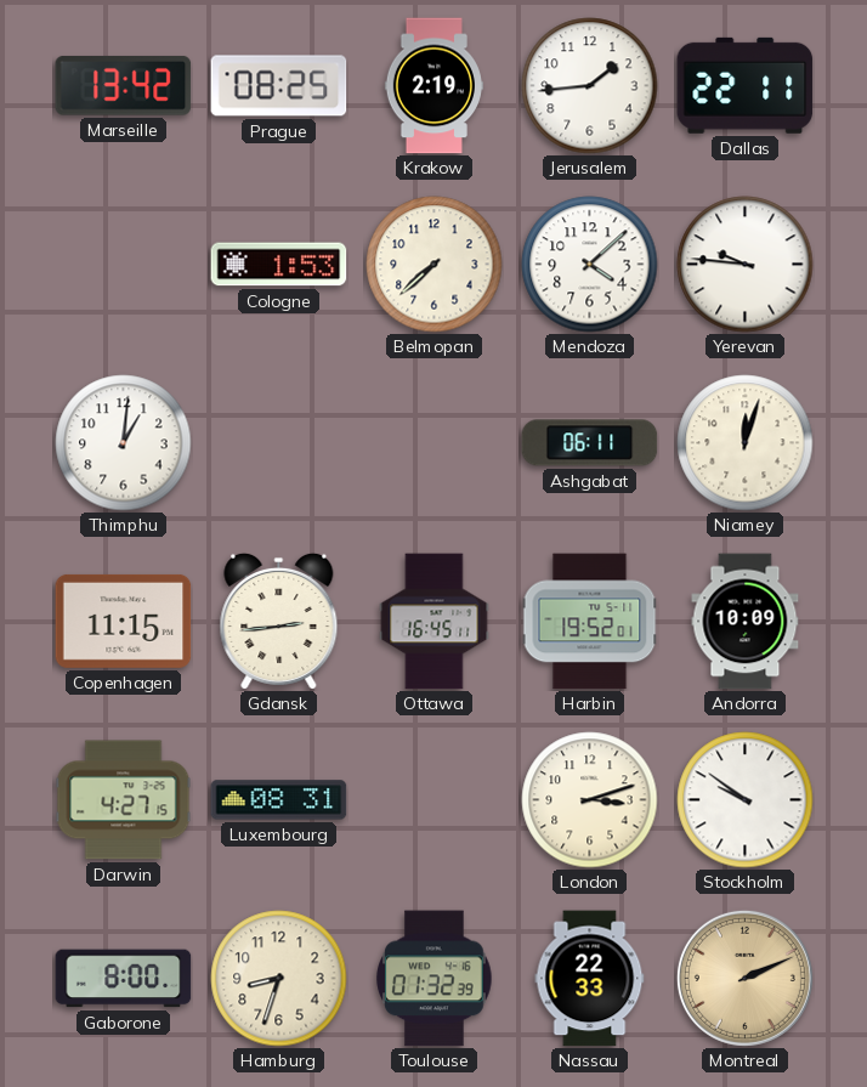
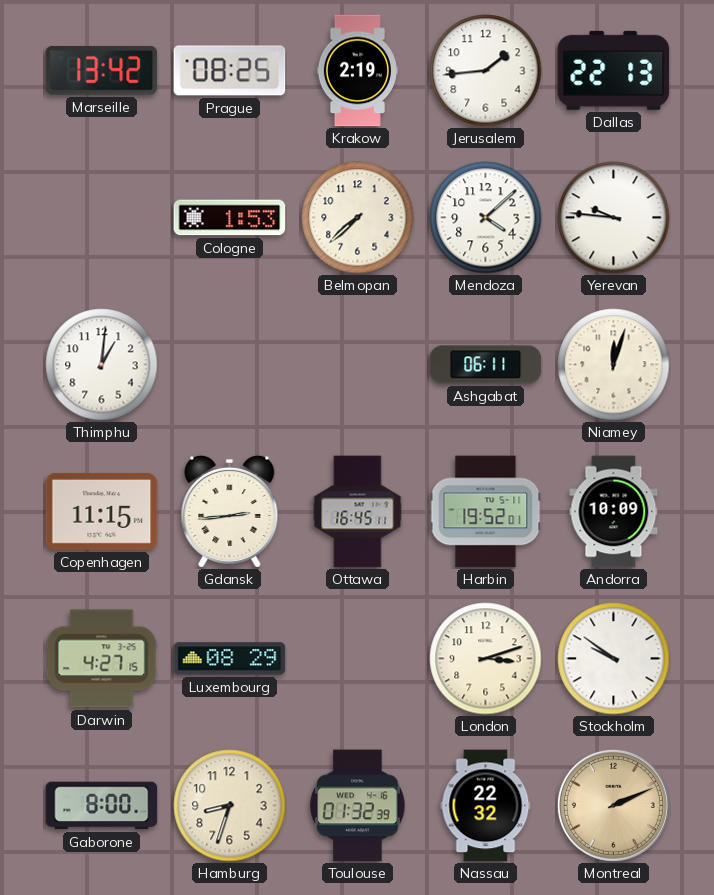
Dallas: 22:11 -> 22:13 (614, 70)
Luxembourg: 08:31 -> 08:29 (230, 659)
Nassau: 22:33 -> 22:32 (486, 806)
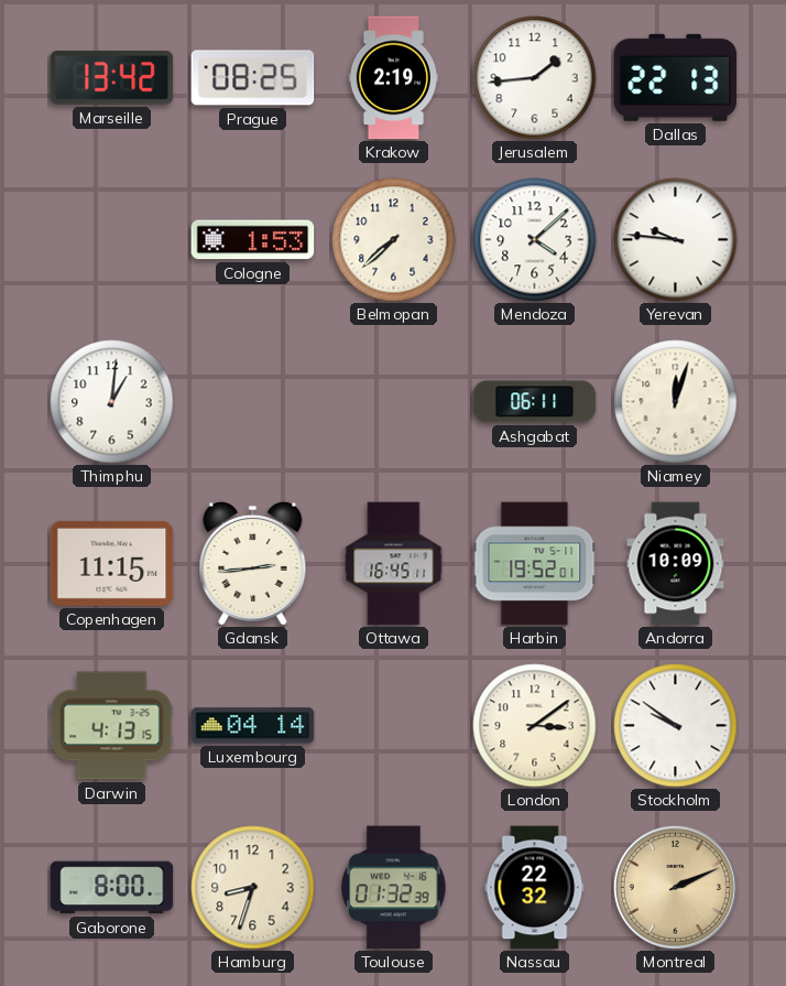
Darwin: 4:27 -> 4:13 (112, 726)
Luxembourg: 08:29 -> 04:14 (253, 726)
London: 3:12 -> 3:09 (535, 726)
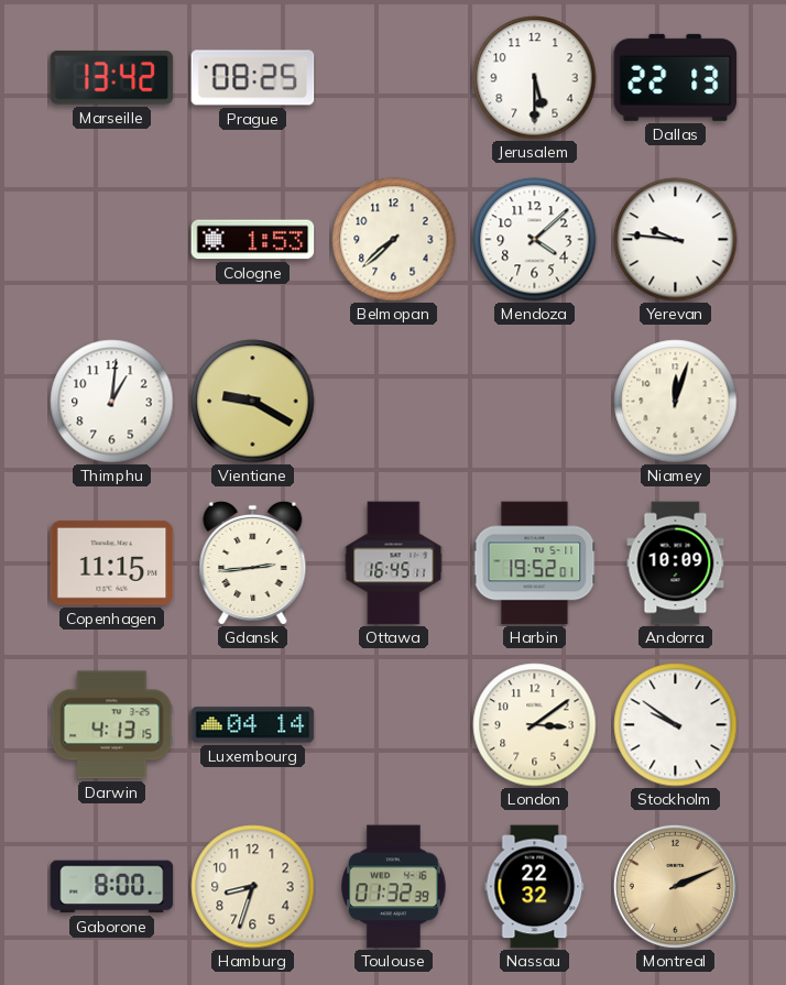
Krakow: 2:19 -> none (393, 78)
Jerusalem: 1:44 -> 5:30 (535, 78)
Vientiane: none -> 9:20 (253, 402)
Ashgabat: 06:11 -> none (535, 402)
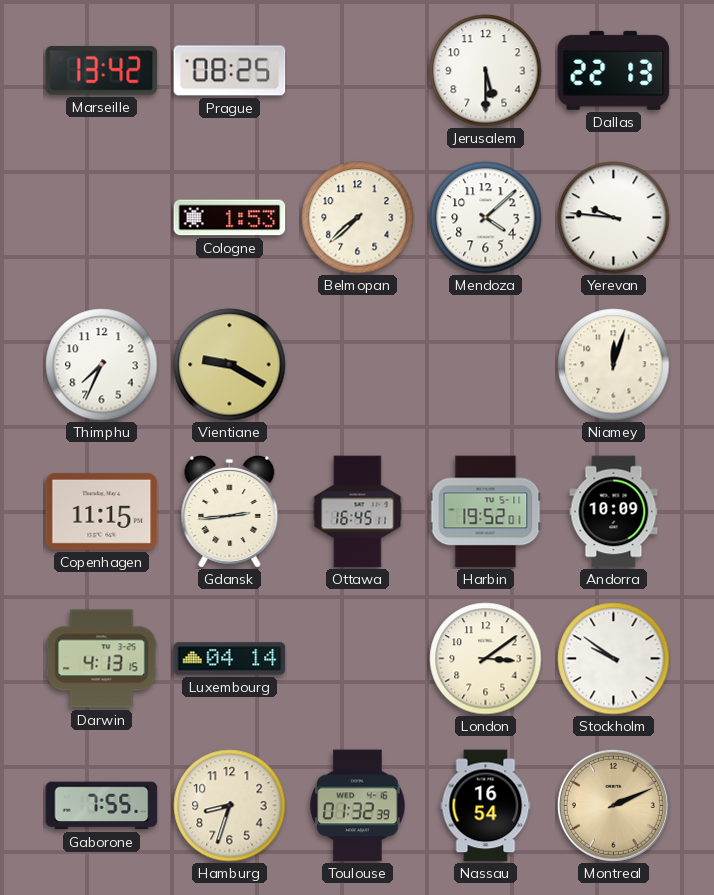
Thimphu: 1:01 -> 7:34 (102, 365)
Gaborone: 8:00 -> 7:55 (102, 806)
Nassau: 22:32 -> 16:54 (486, 806)
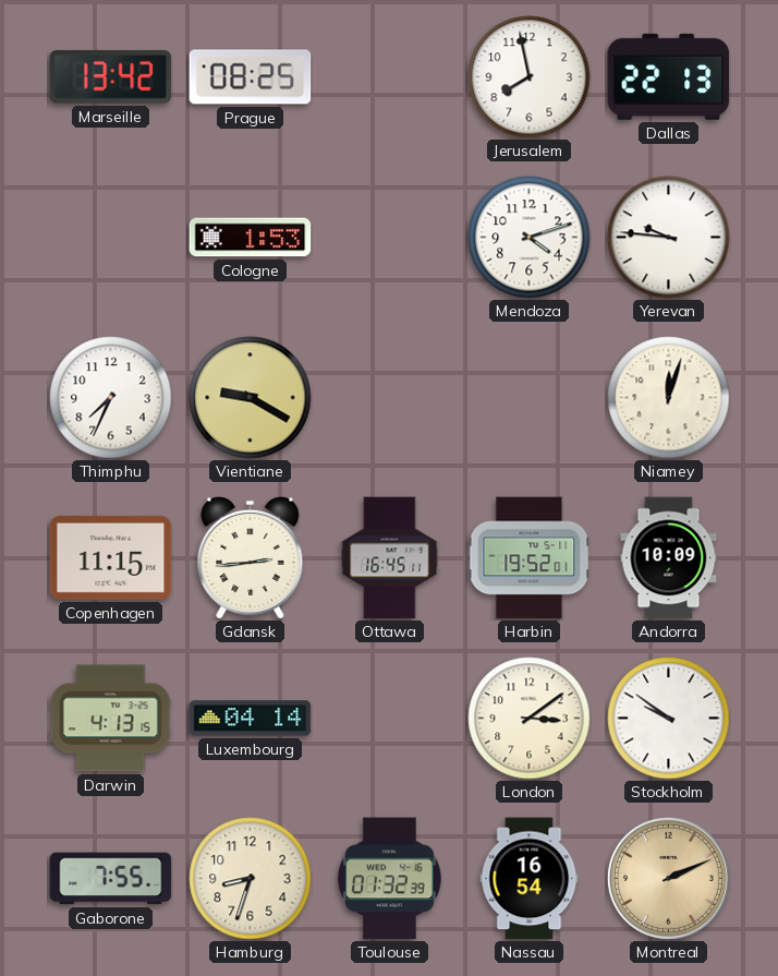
Jerusalem: 5:30 -> 7:58 (530, 77)
Belmopan: 7:38 -> none (358, 218)
Mendoza: 4:08 -> 4:12 (530, 238)
